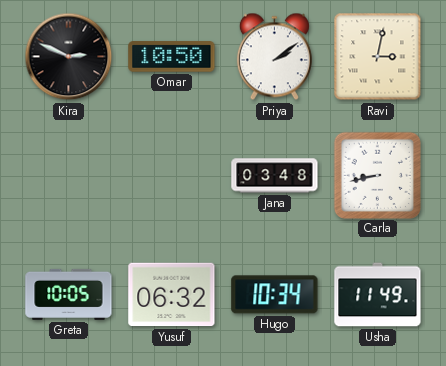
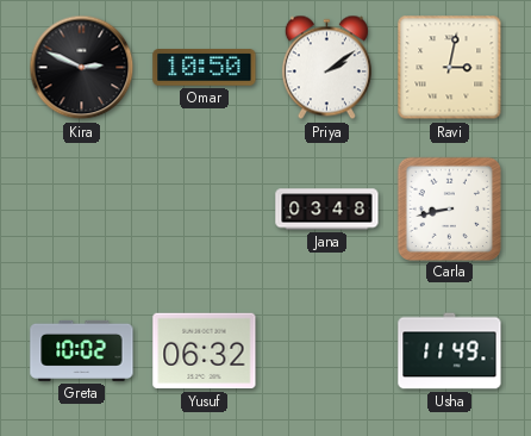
Greta: 10:05 -> 10:02 (82, 350)
Hugo: 10:34 -> none (275, 295)
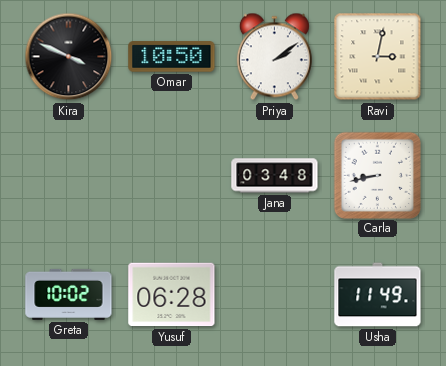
Kira: 2:49 -> 3:49 (69, 57)
Yusuf: 06:32 -> 06:28 (172, 295)
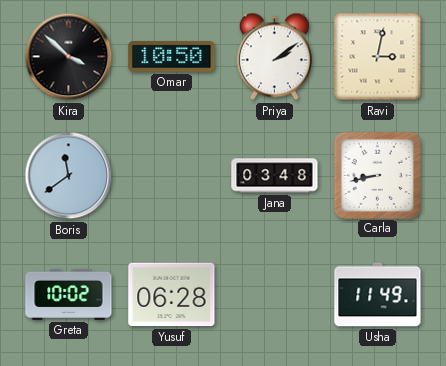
Kira: 3:49 -> 3:52 (69, 57)
Boris: none -> 11:39 (69, 176)
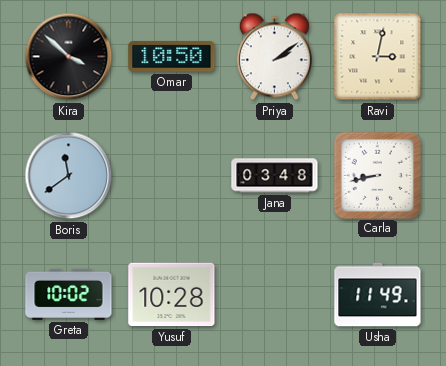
Yusuf: 06:28 -> 10:28 (172, 295)
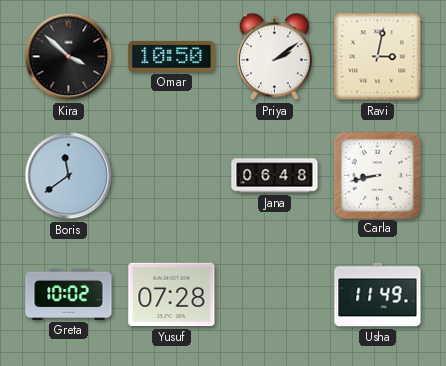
Jana: 03:48 -> 06:48 (275, 176)
Yusuf: 10:28 -> 07:28 (172, 295)
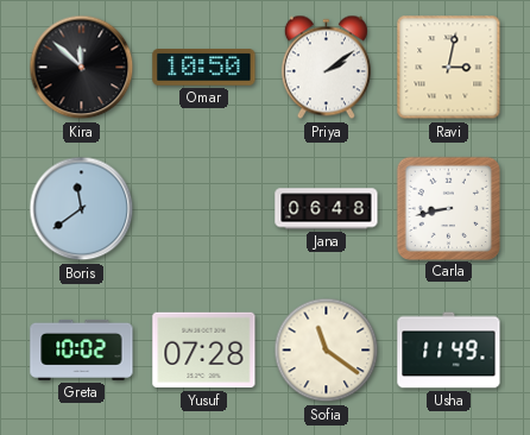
Kira: 3:52 -> 11:52 (82, 68)
Sofia: none -> 11:21 (327, 351)
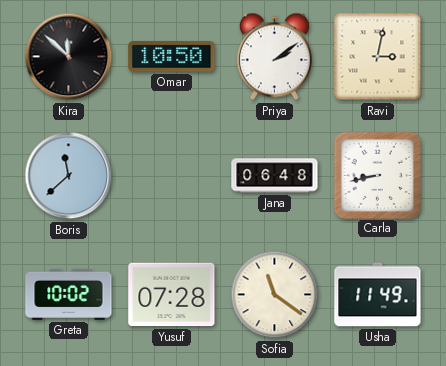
Boris: 11:39 -> 11:38 (69, 176)
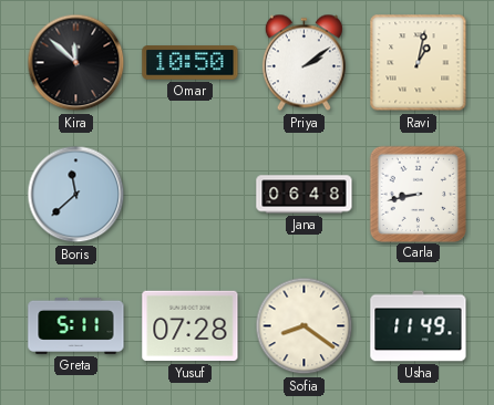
Ravi: 3:02 -> 1:02 (419, 63)
Greta: 10:02 -> 5:11 (76, 325)
Sofia: 11:21 -> 8:21 (305, 326)
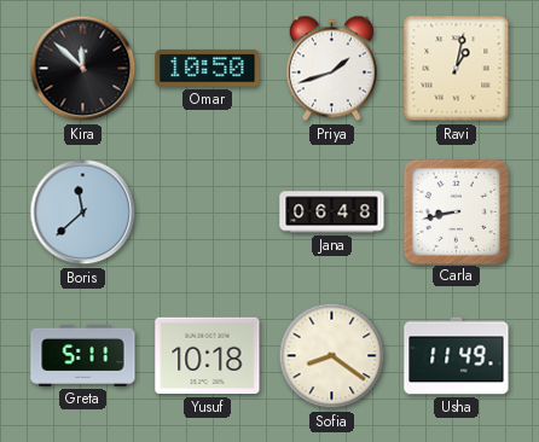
Priya: 2:09 -> 1:42 (331, 69)
Yusuf: 07:28 -> 10:18 (208, 356)
